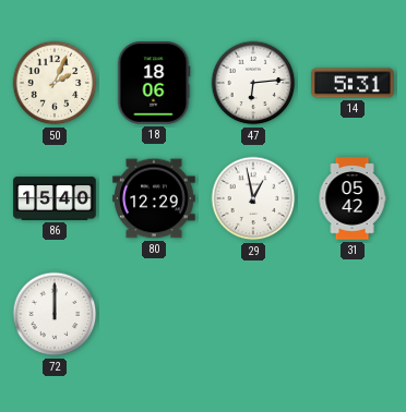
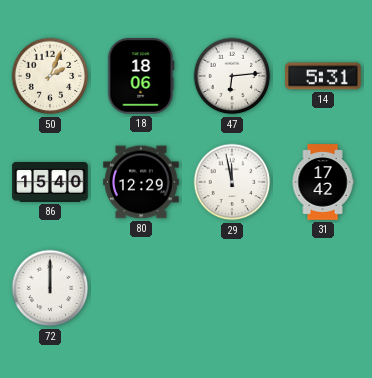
29: 12:58 -> 11:58 (232, 182)
31: 05:42 -> 17:42 (323, 182)
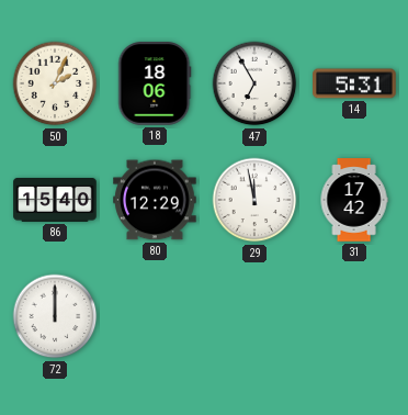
47: 6:14 -> 6:55 (254, 83)
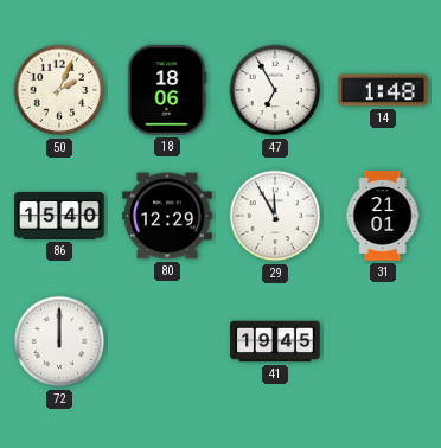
14: 5:31 -> 1:48 (383, 90)
29: 11:58 -> 11:55 (275, 216)
31: 17:42 -> 21:01 (383, 216)
41: none -> 19:45 (275, 341)
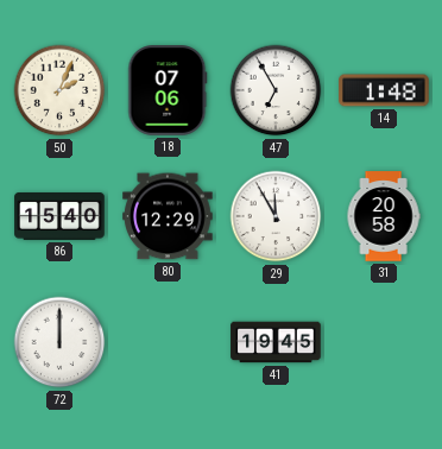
18: 18:06 -> 07:06 (168, 90)
31: 21:01 -> 20:58 (384, 216)
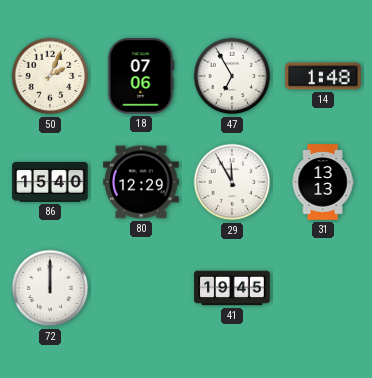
31: 20:58 -> 13:13 (323, 182)
